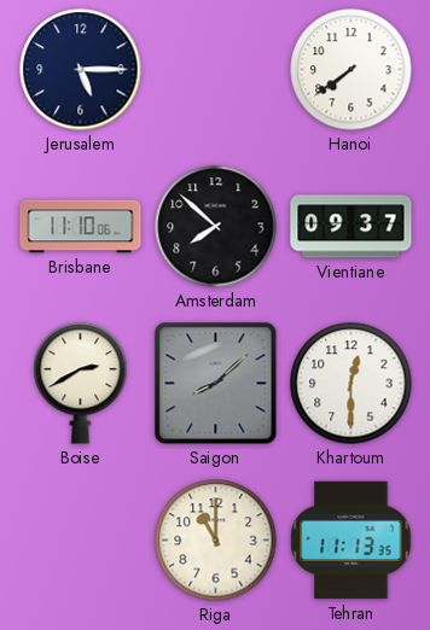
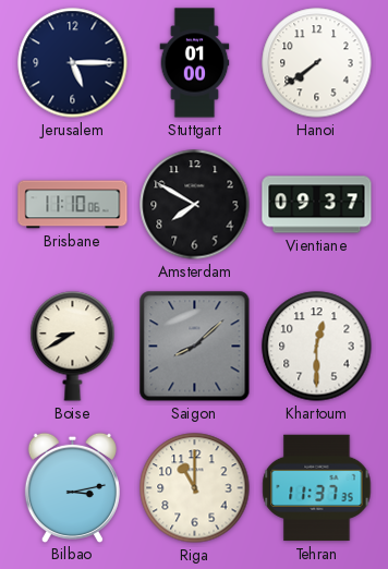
Stuttgart: none -> 01:00 (195, 63)
Amsterdam: 7:52 -> 7:50 (195, 205)
Boise: 2:40 -> 8:40 (73, 347)
Bilbao: none -> 3:13 (72, 487)
Tehran: 11:13 -> 11:37 (317, 488)
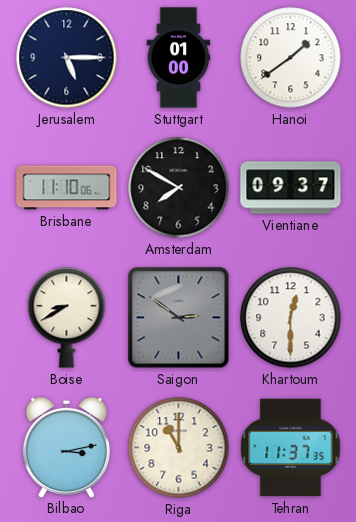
Hanoi: 7:39 -> 1:39 (291, 58)
Saigon: 8:08 -> 2:51 (179, 318)
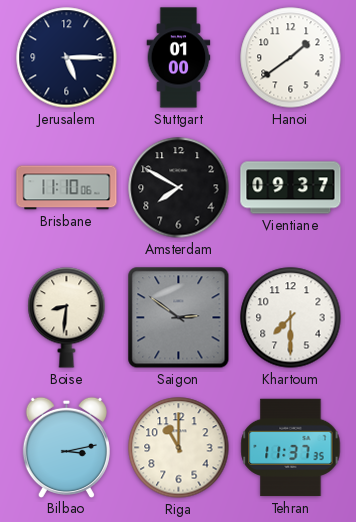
Boise: 8:40 -> 8:31 (67, 318)
Khartoum: 12:30 -> 7:30 (291, 318)
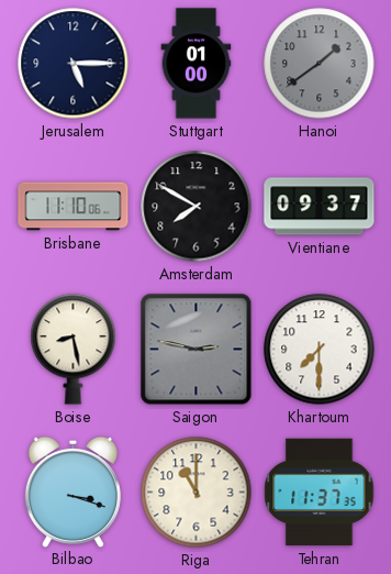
Hanoi dial: white -> grey (320, 64)
Boise: 8:31 -> 8:28 (74, 350)
Saigon: 2:51 -> 2:47 (197, 350)
Bilbao: 3:13 -> 3:18 (72, 492)
